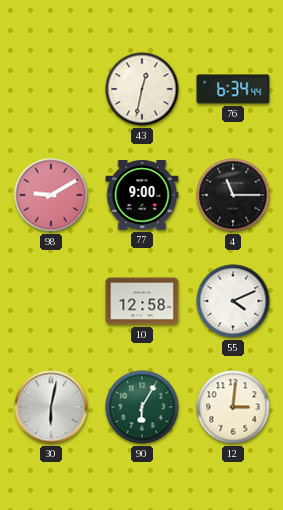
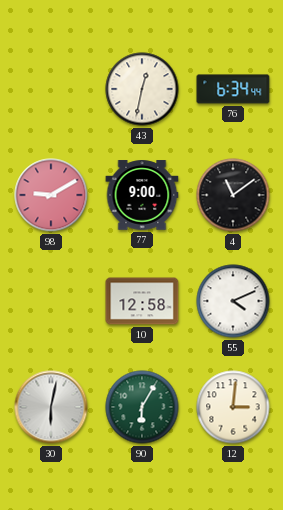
4: 11:15 -> 11:09 (233, 195)
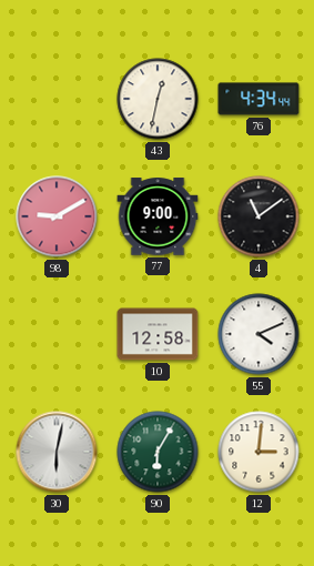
76: 6:34 -> 4:34 (259, 99)
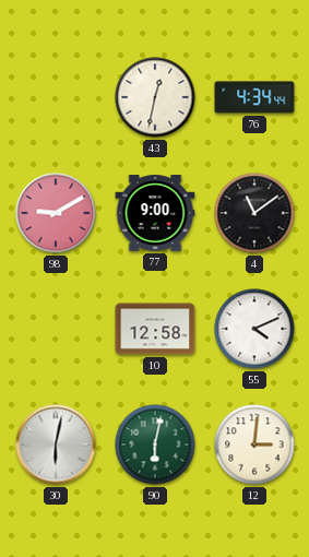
90: 6:05 -> 6:02 (155, 445)
